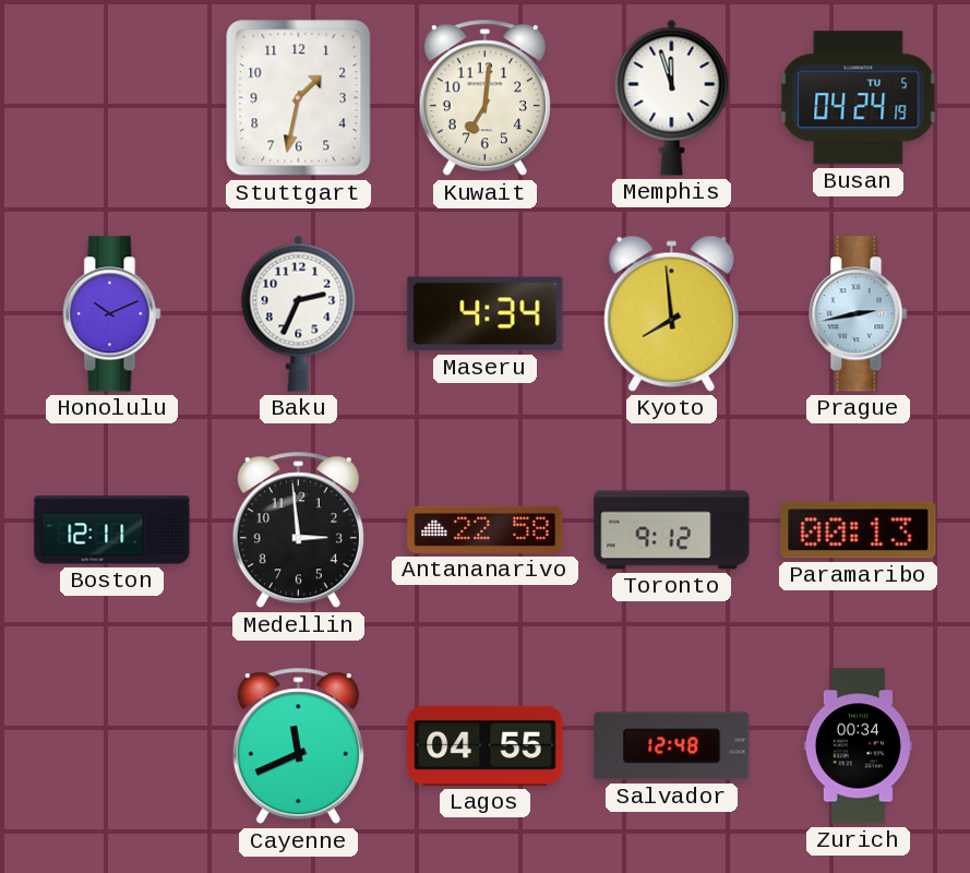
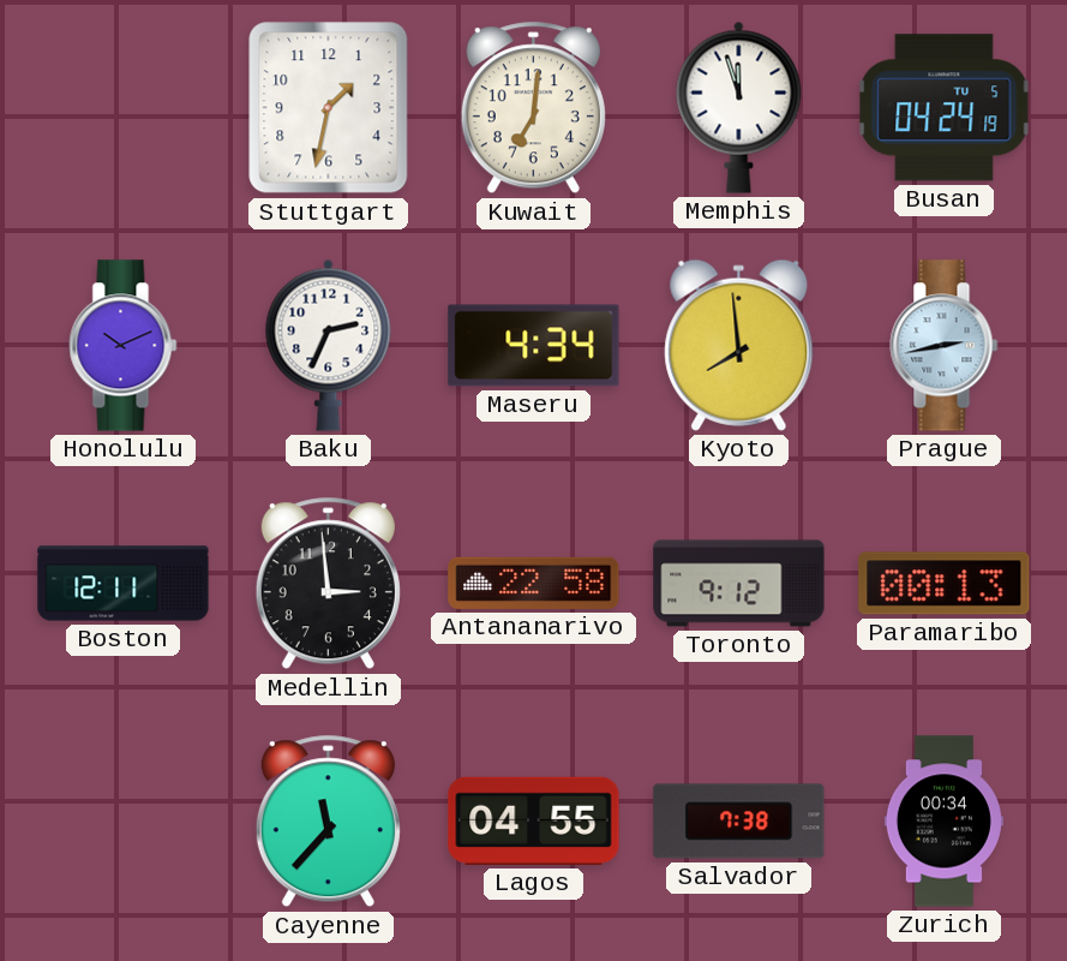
Cayenne: 11:41 -> 11:37 (328, 822)
Salvador: 12:48 -> 7:38 (739, 822)
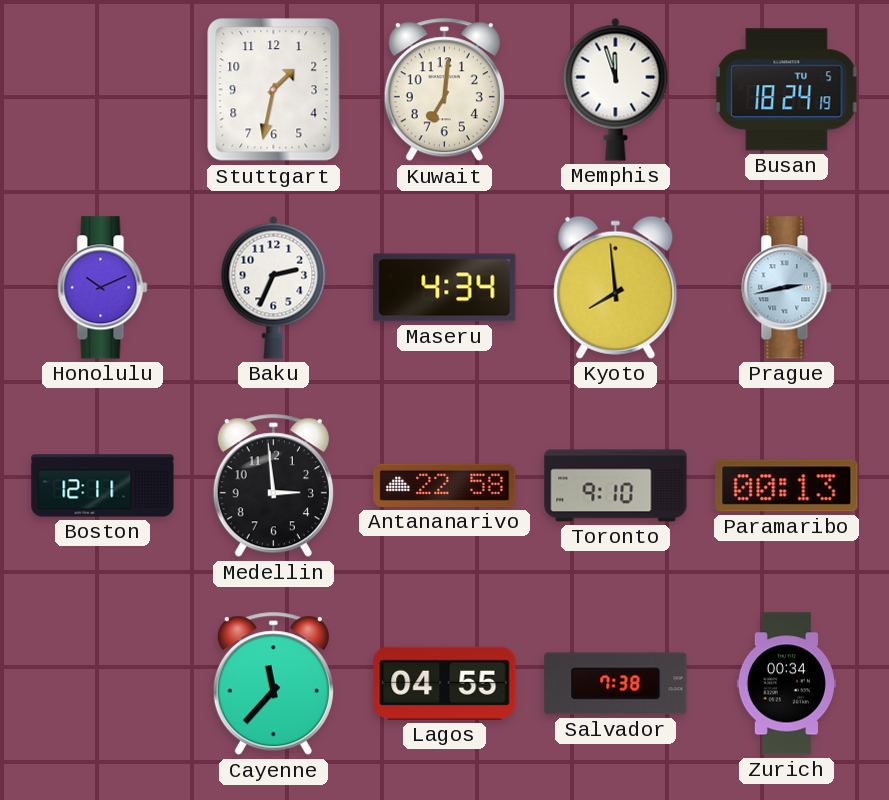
Busan: 04:24 -> 18:24 (787, 90)
Toronto: 9:12 -> 9:10 (616, 486)
